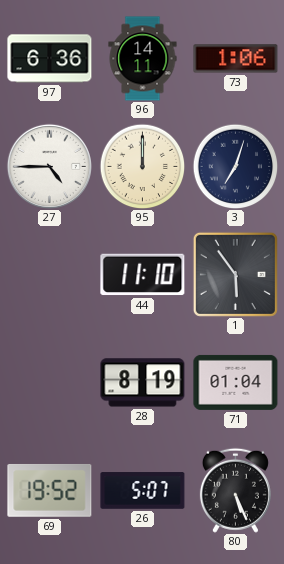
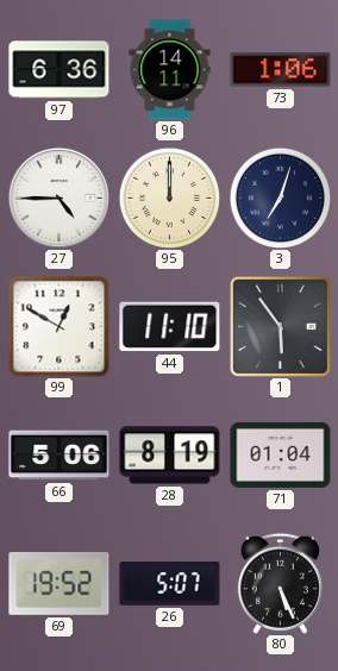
99: none -> 12:50 (60, 327)
66: none -> 5:06 (60, 456)
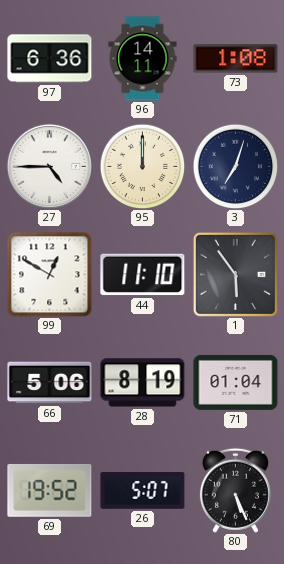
73: 1:06 -> 1:08 (236, 59)
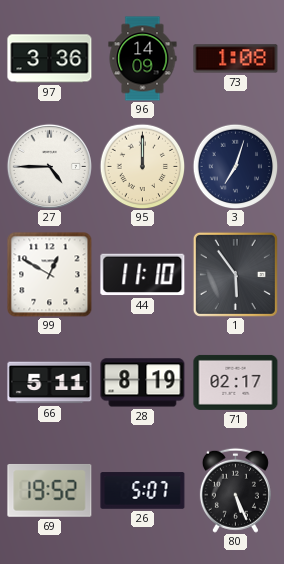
97: 6:36 -> 3:36 (50, 59)
96: 14:11 -> 14:09 (143, 59)
66: 5:06 -> 5:11 (50, 383)
71: 01:04 -> 02:17 (236, 382)
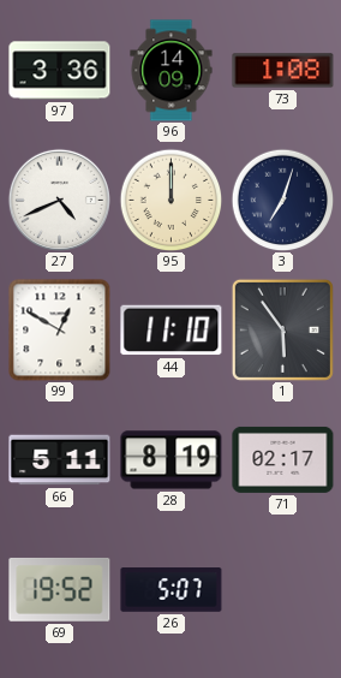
27: 4:45 -> 4:41 (59, 200)
80: 5:26 -> none (235, 490)
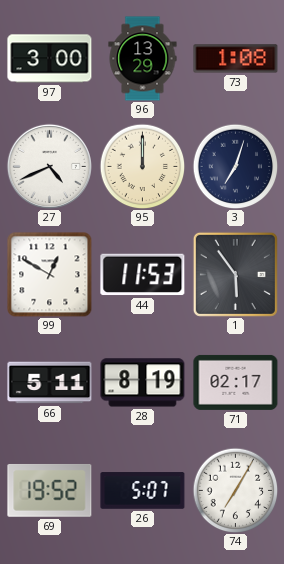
97: 3:36 -> 3:00 (50, 59)
96: 14:09 -> 13:29 (143, 59)
44: 11:10 -> 11:53 (143, 275)
74: none -> 7:05 (235, 490)
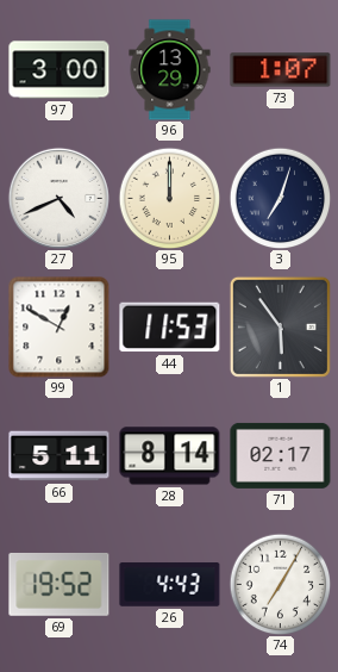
73: 1:08 -> 1:07 (281, 70)
28: 8:19 -> 8:14 (170, 456)
26: 5:07 -> 4:43 (170, 585)
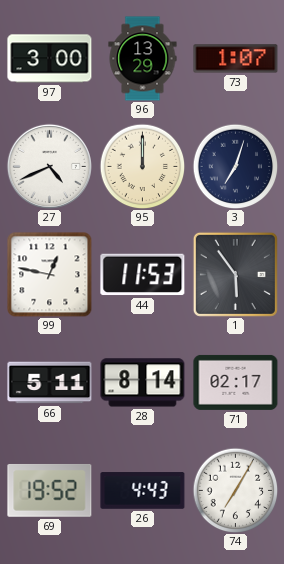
99: 12:50 -> 12:47 (50, 275)
